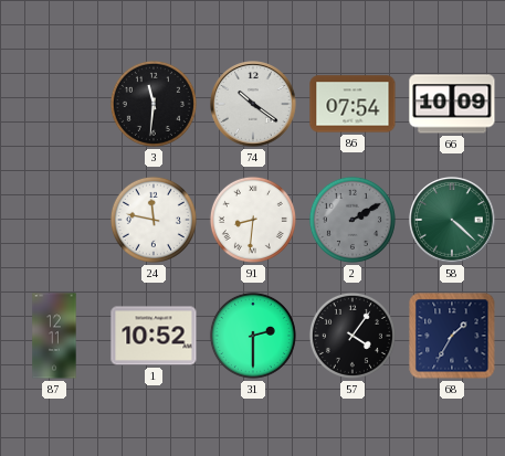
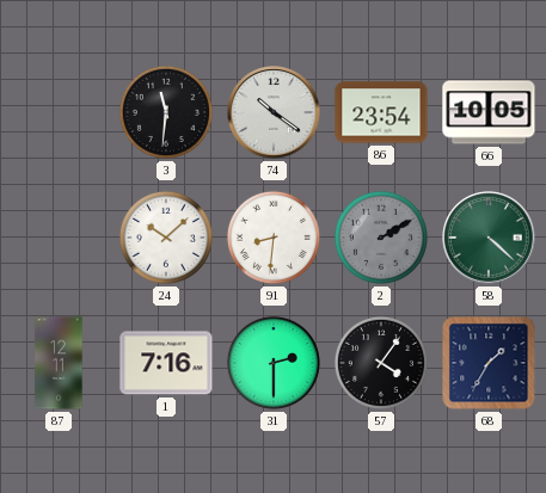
86: 07:54 -> 23:54 (381, 112)
66: 10:09 -> 10:05 (489, 112)
24: 11:47 -> 10:08 (166, 238)
1: 10:52 -> 7:16 (166, 363)
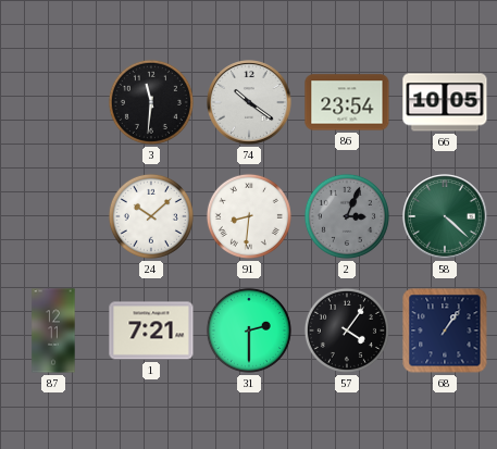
2: 2:10 -> 3:04 (347, 216)
1: 7:16 -> 7:21 (151, 330)
68: 1:35 -> 1:06 (445, 330)
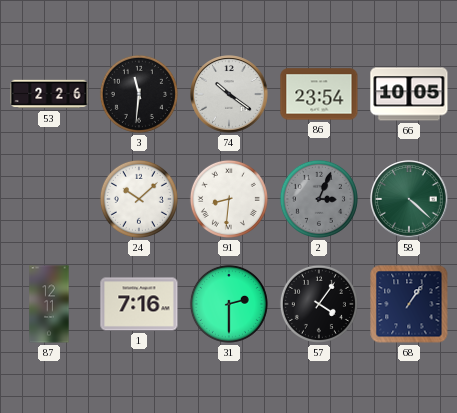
53: none -> 2:26 (49, 94)
1: 7:21 -> 7:16 (139, 304)
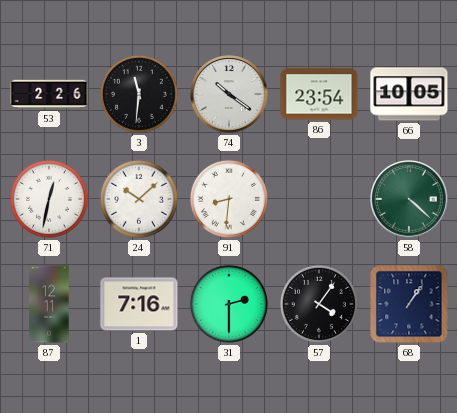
71: none -> 12:32 (49, 199)
2: 3:04 -> none (319, 199)
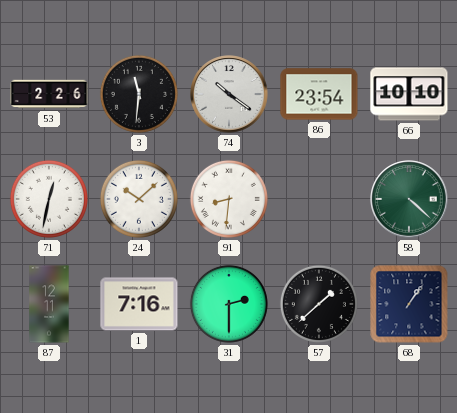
66: 10:05 -> 10:10 (409, 94)
57: 4:06 -> 1:38 (319, 304)
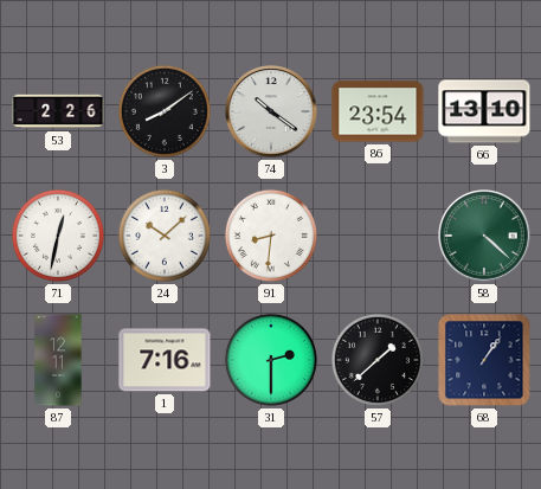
3: 11:31 -> 8:09 (165, 111)
66: 10:10 -> 13:10 (484, 111)
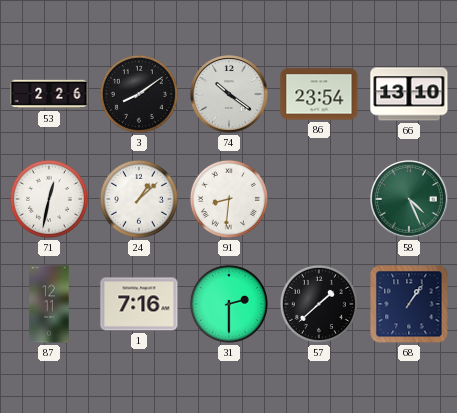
24: 10:08 -> 1:08 (139, 199)
58: 4:22 -> 4:26 (409, 199)
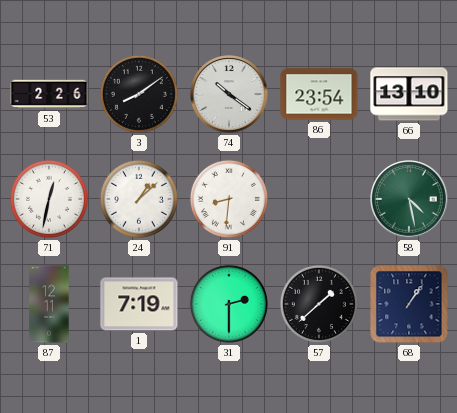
58: 4:26 -> 4:28 (409, 199)
1: 7:16 -> 7:19 (139, 304)
